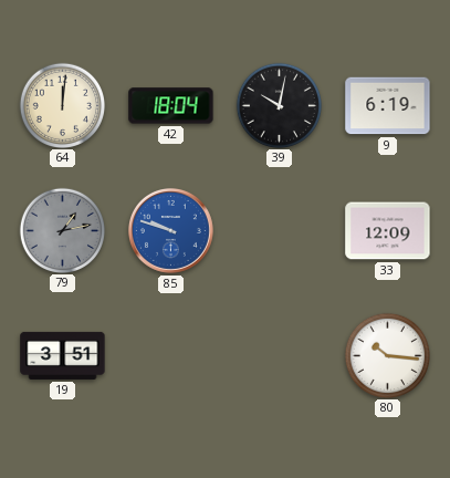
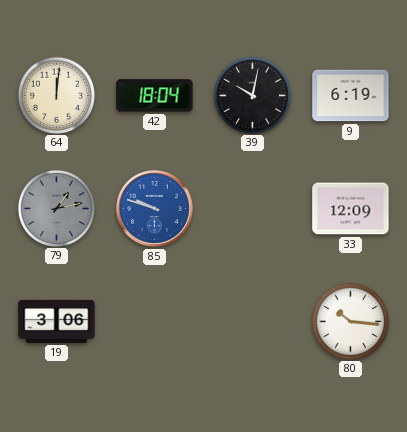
19: 3:51 -> 3:06 (57, 321)
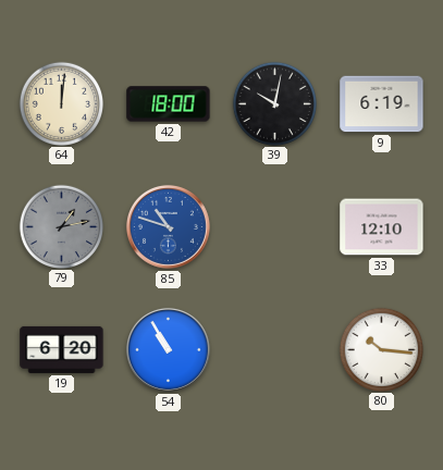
42: 18:04 -> 18:00 (169, 104)
85: 9:48 -> 10:48 (168, 226)
33: 12:09 -> 12:10 (382, 227)
19: 3:06 -> 6:20 (62, 349)
54: none -> 10:55 (168, 349)
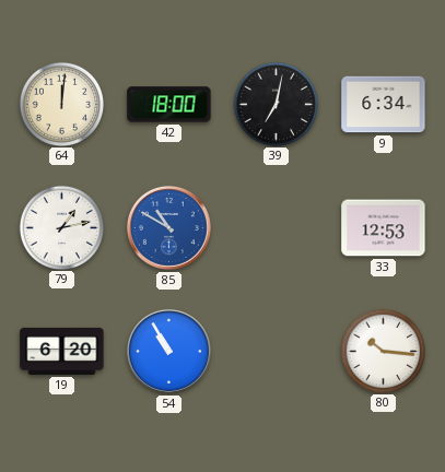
39: 10:02 -> 7:02 (276, 104)
9: 6:19 -> 6:34 (384, 105)
79 dial: grey -> white (61, 227)
85: 10:48 -> 10:50 (168, 227)
33: 12:10 -> 12:53 (384, 228)
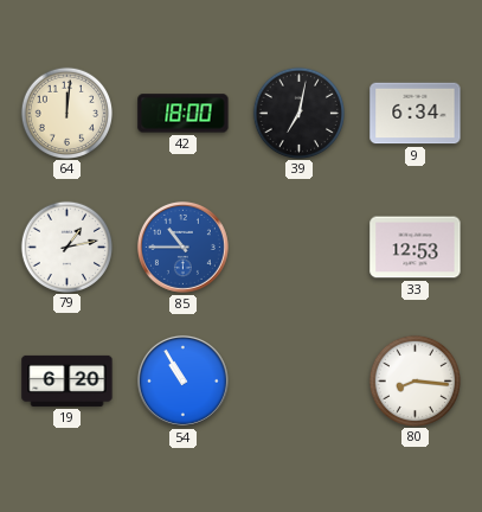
85: 10:50 -> 10:45 (182, 247)
80: 10:16 -> 8:16 (414, 380)
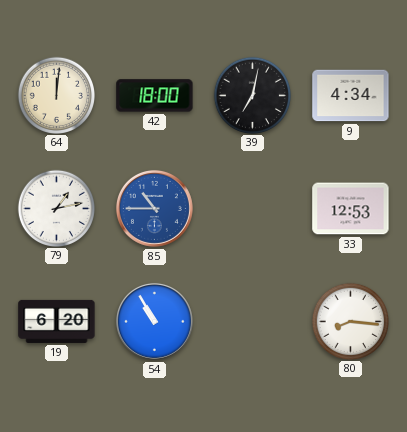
9: 6:34 -> 4:34 (351, 96)
